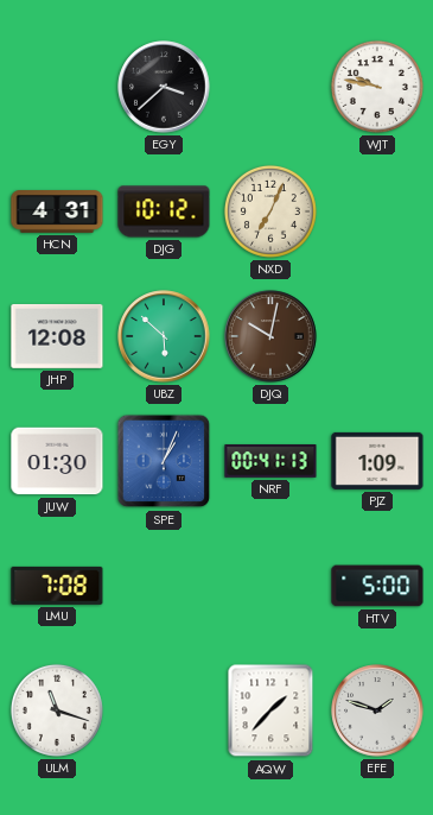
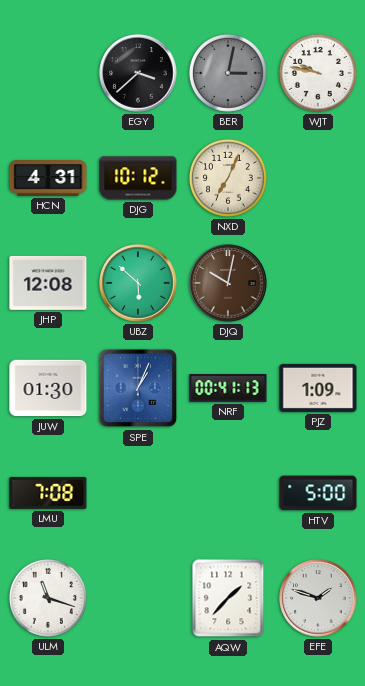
BER: none -> 3:02 (228, 73)
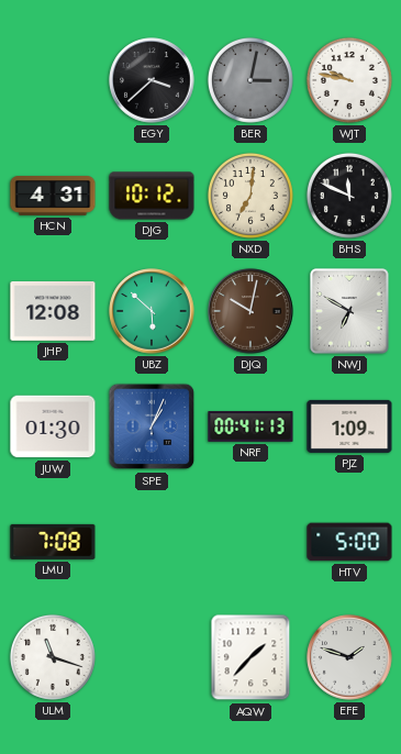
NXD: 7:04 -> 7:01 (250, 196)
BHS: none -> 11:49 (349, 196)
NWJ: none -> 6:50 (350, 312)
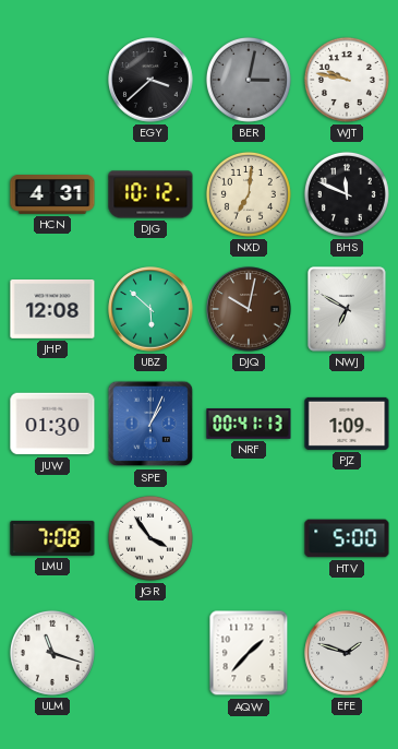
JGR: none -> 3:54 (150, 538)
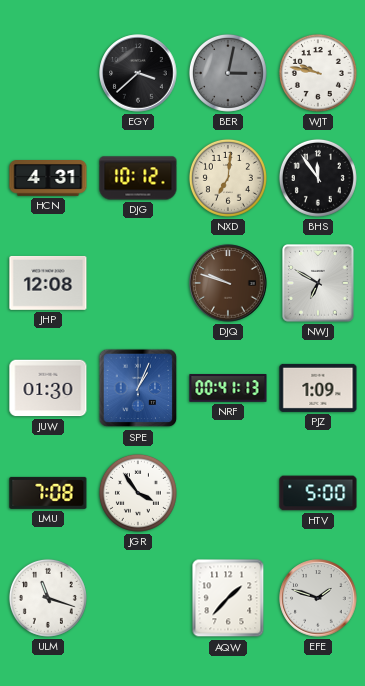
BHS: 11:49 -> 11:54 (318, 178)
UBZ: 5:52 -> none (150, 309)
DJQ: 10:02 -> 9:48 (228, 283)
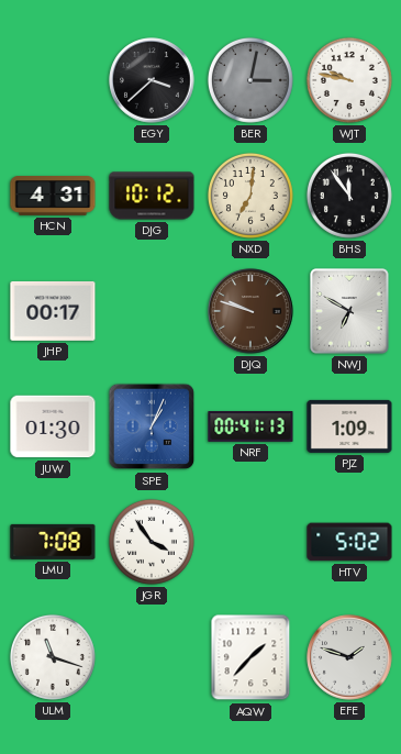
JHP: 12:08 -> 00:17 (53, 311)
HTV: 5:00 -> 5:02 (349, 542)
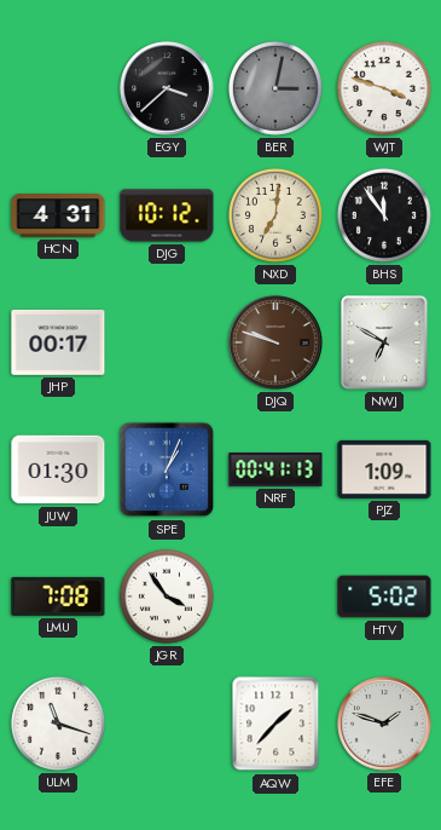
WJT: 9:47 -> 3:48 (384, 88)
